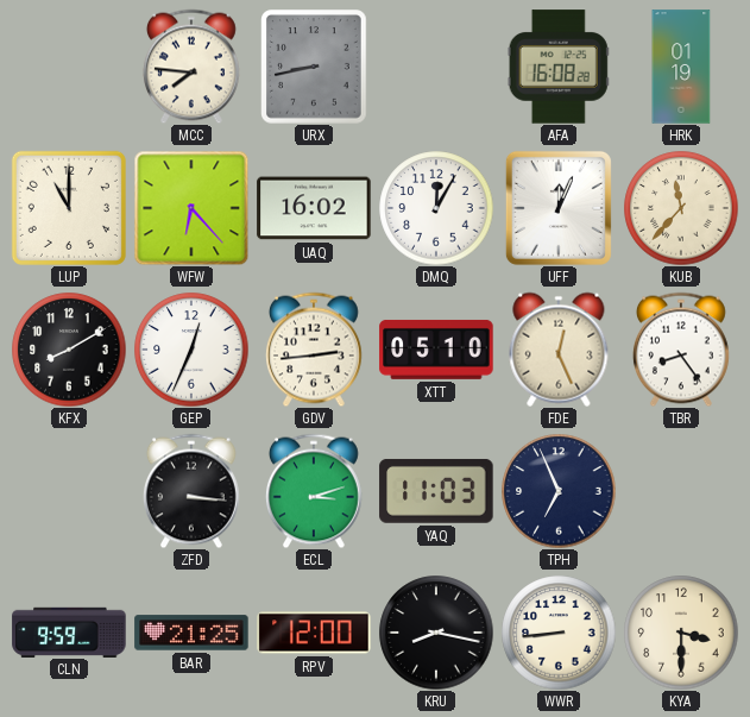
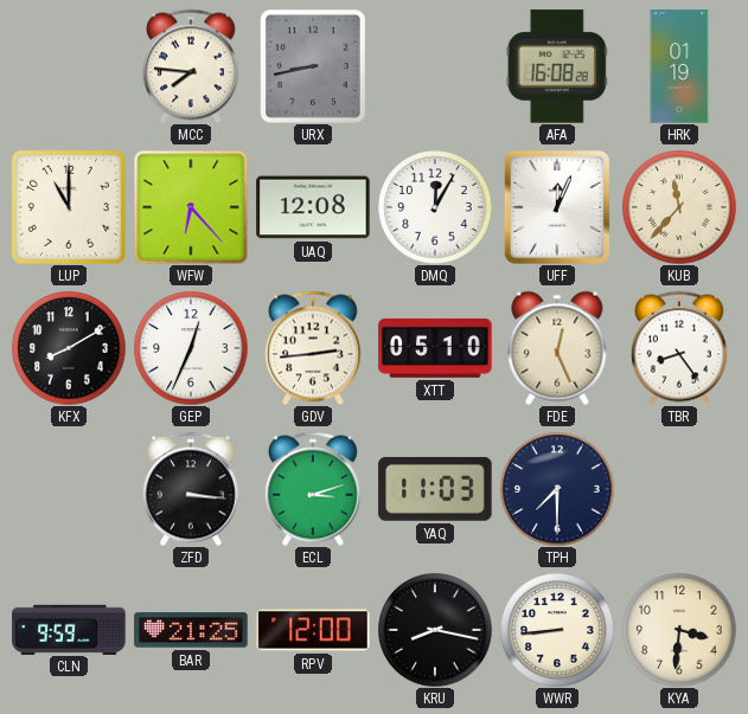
UAQ: 16:02 -> 12:08 (313, 207)
TPH: 6:56 -> 7:30 (557, 489)
KYA: 3:30 -> 3:31 (679, 630)
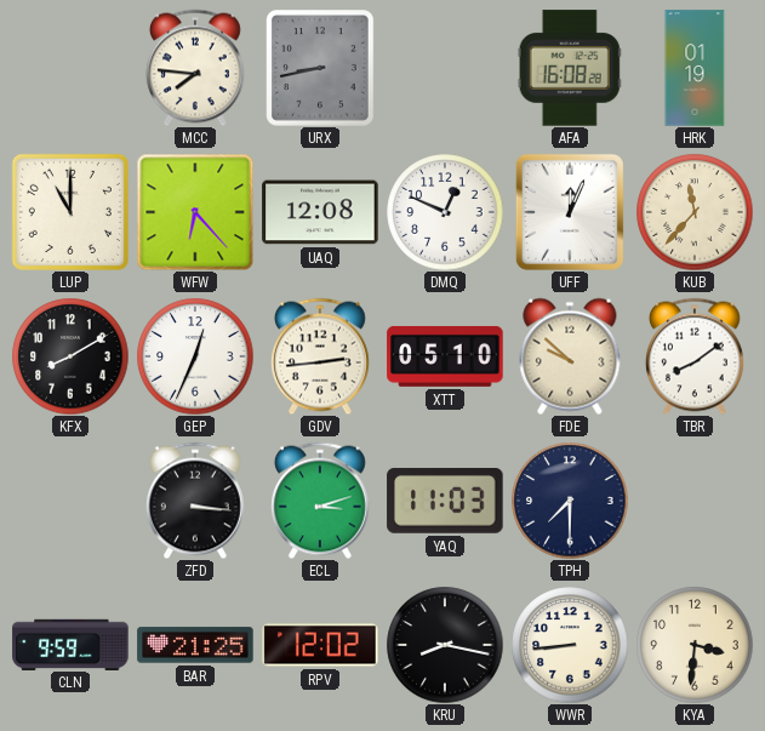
DMQ: 12:05 -> 12:49 (445, 212)
FDE: 12:26 -> 9:52 (570, 356)
TBR: 8:24 -> 8:09 (695, 356)
RPV: 12:00 -> 12:02 (320, 645)
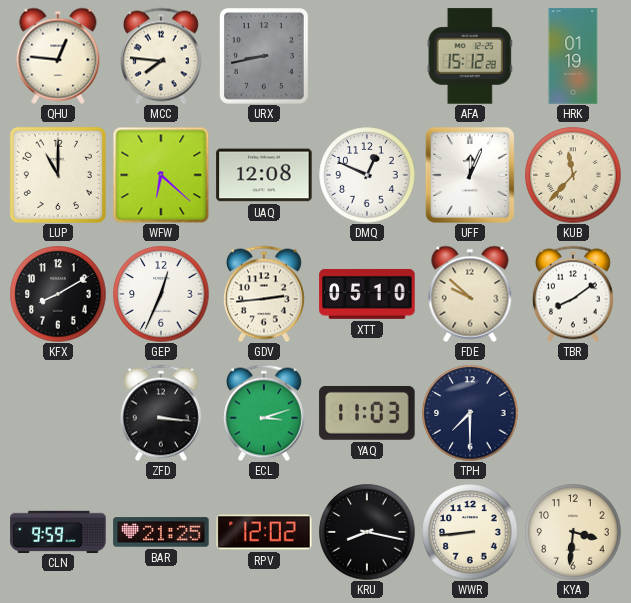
QHU: none -> 12:46 (58, 56)
AFA: 16:08 -> 15:12 (470, 56)
WFW: 6:23 -> 6:22 (161, 175)
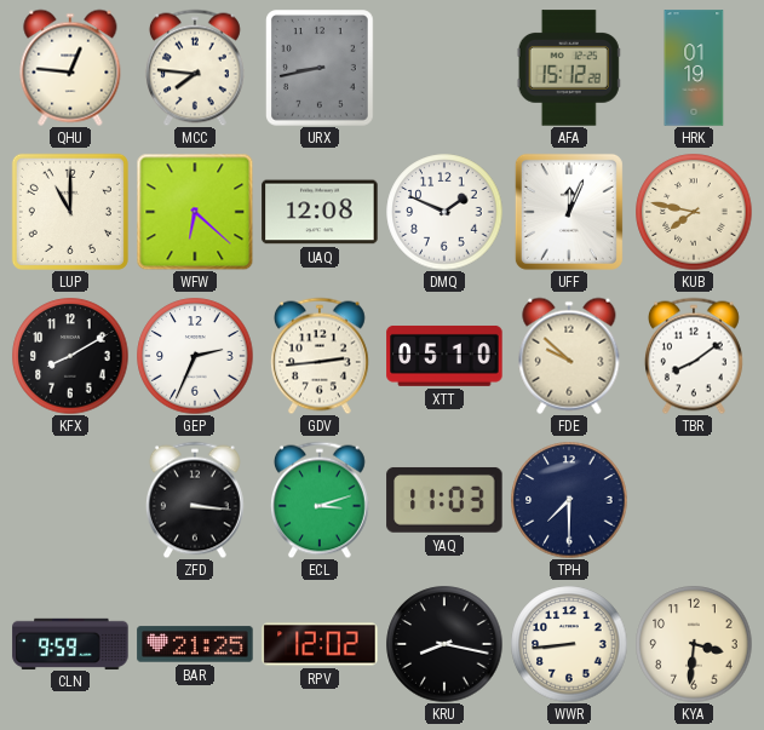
DMQ: 12:49 -> 1:49 (444, 212)
KUB: 11:37 -> 7:47 (694, 212)
GEP: 12:34 -> 2:34 (195, 356)
